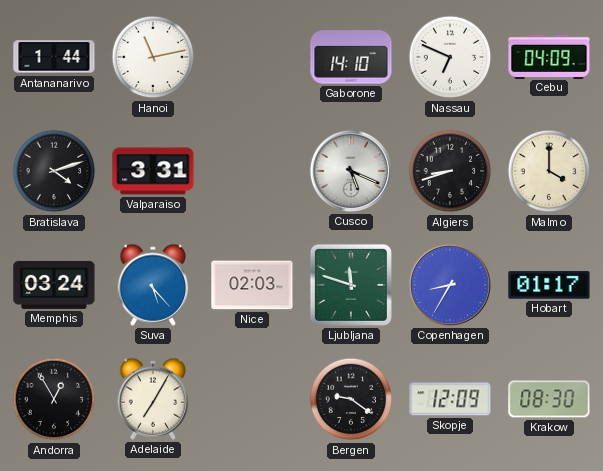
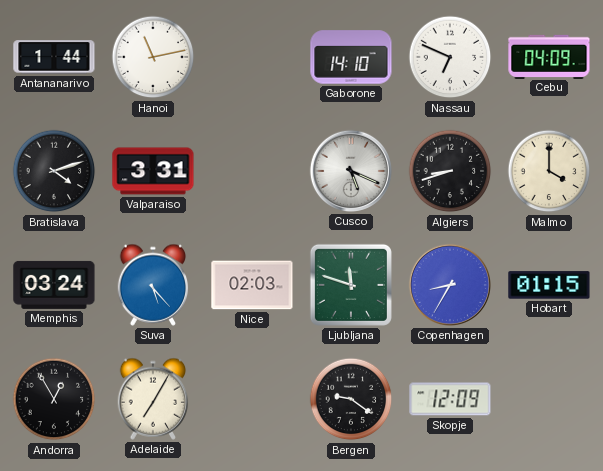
Hobart: 01:17 -> 01:15 (549, 285)
Krakow: 08:30 -> none (549, 399)
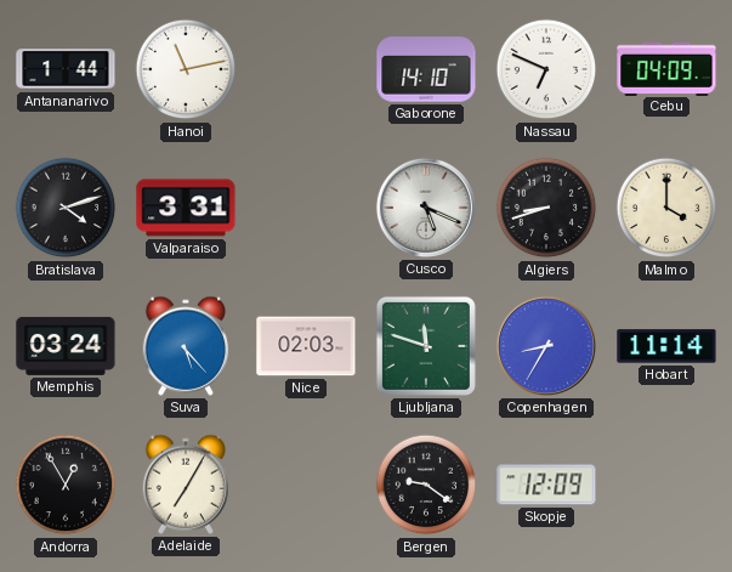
Hobart: 01:15 -> 11:14 (666, 346)
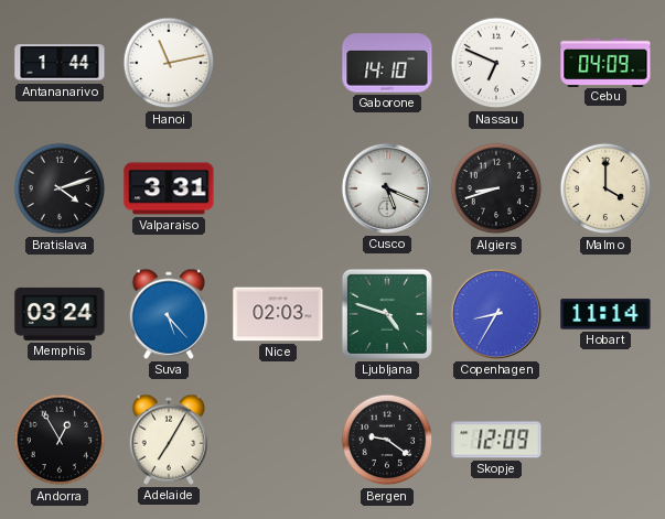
Ljubljana: 11:48 -> 4:48 (387, 314)
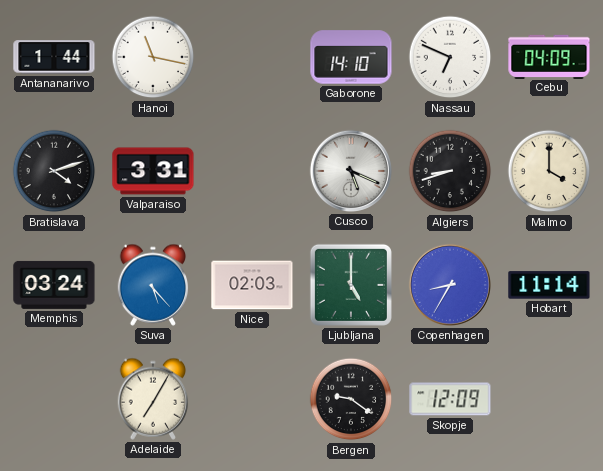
Hanoi: 11:13 -> 11:17 (153, 57)
Ljubljana: 4:48 -> 5:00 (351, 285)
Andorra: 12:55 -> none (60, 440)
